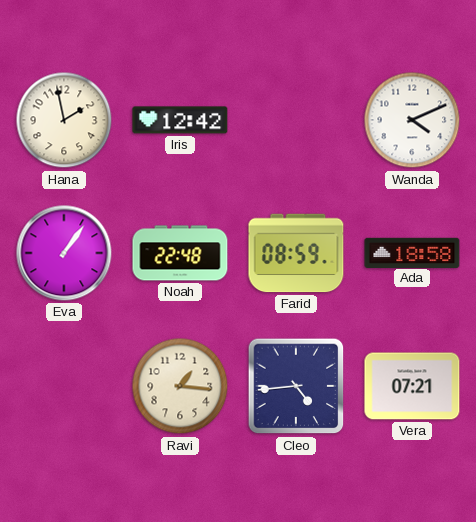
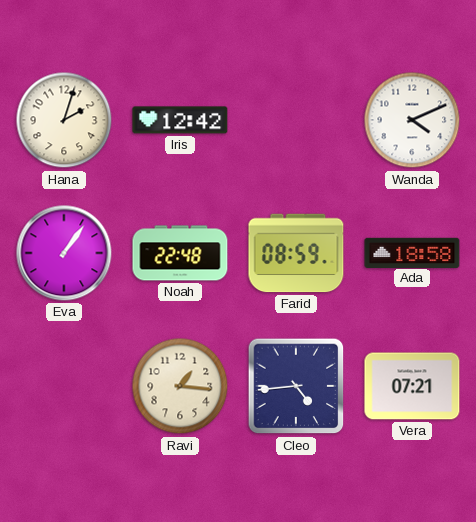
Hana: 1:58 -> 2:03 (64, 120)
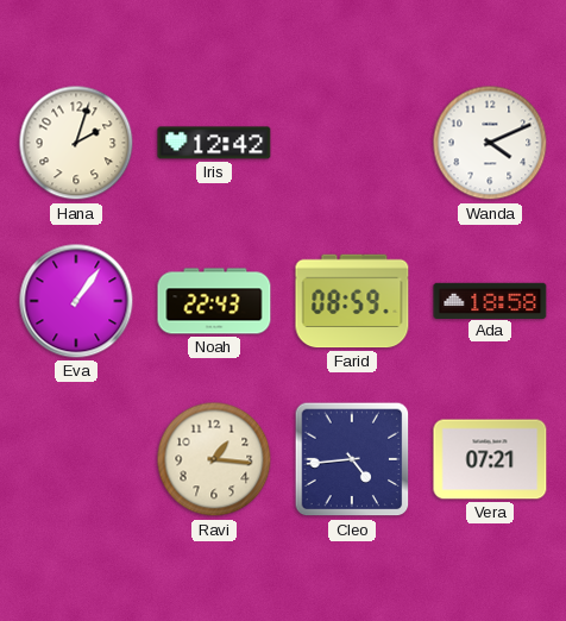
Noah: 22:48 -> 22:43 (214, 301)
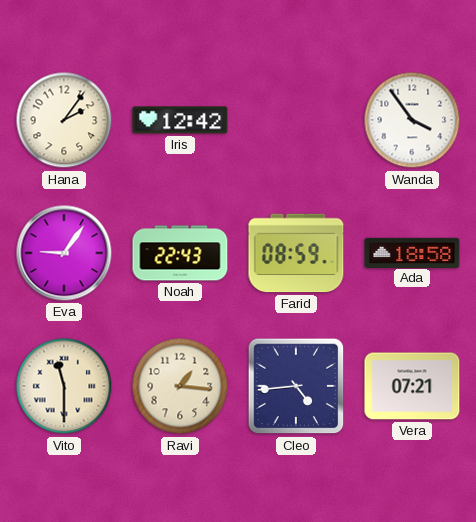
Hana: 2:03 -> 2:06 (64, 120)
Wanda: 4:11 -> 3:54 (412, 120)
Eva: 1:06 -> 9:06 (64, 253)
Vito: none -> 11:30 (64, 386)
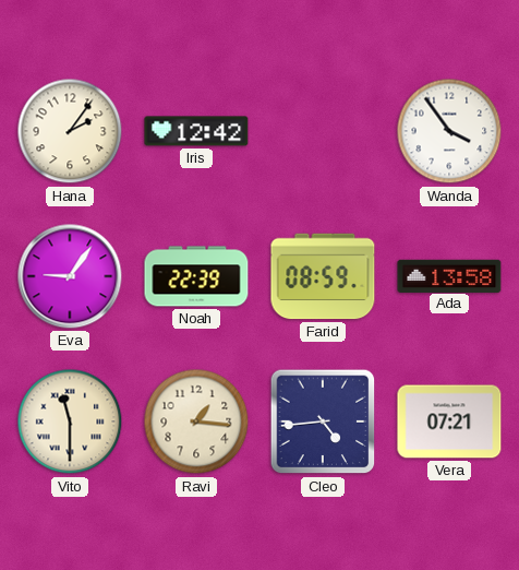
Noah: 22:43 -> 22:39 (196, 276)
Ada: 18:58 -> 13:58 (449, 275)
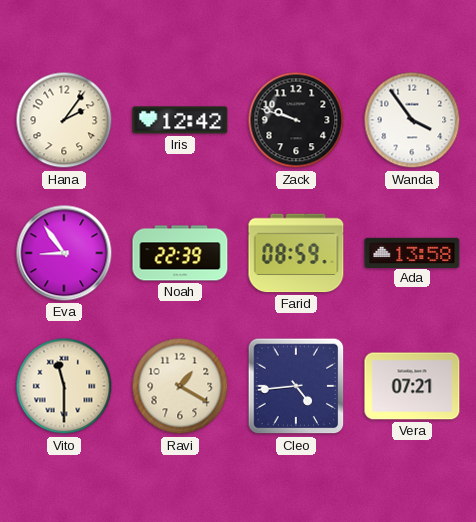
Zack: none -> 9:48 (296, 120)
Eva: 9:06 -> 8:54 (64, 253)
Ravi: 1:16 -> 1:20 (180, 386)
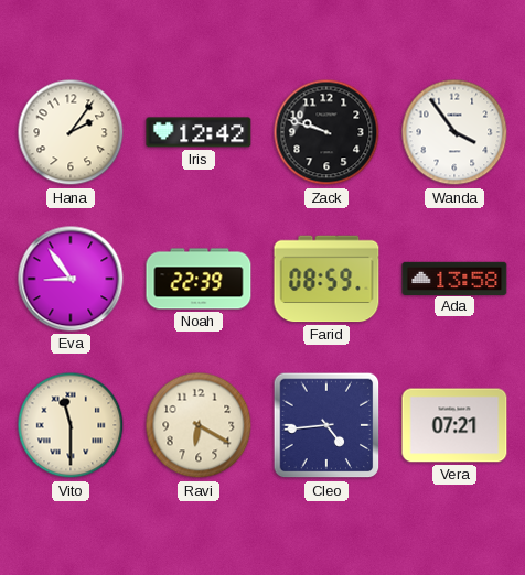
Ravi: 1:20 -> 6:20 (199, 425)
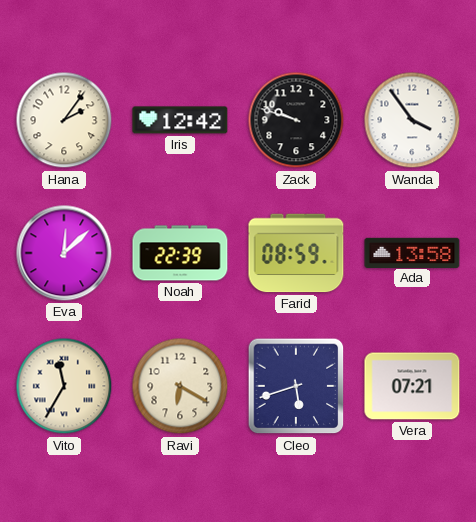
Eva: 8:54 -> 12:08 (64, 253)
Vito: 11:30 -> 11:35 (64, 386)
Cleo: 4:44 -> 5:42 (296, 386)
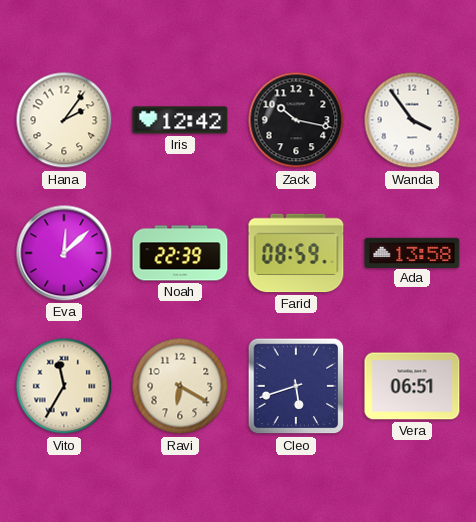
Zack: 9:48 -> 10:17 (296, 120)
Vera: 07:21 -> 06:51 (412, 386)
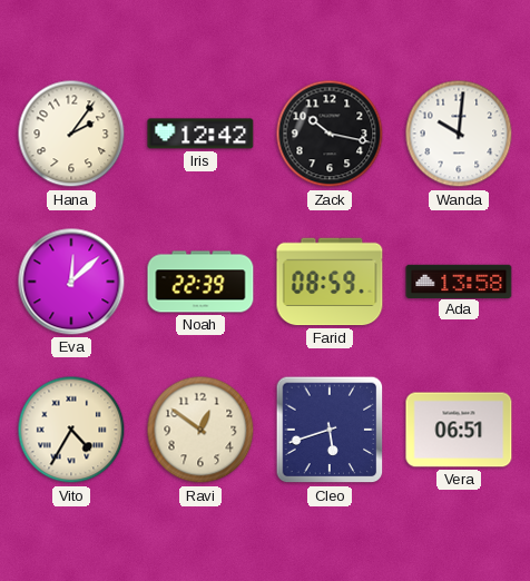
Wanda: 3:54 -> 10:01 (459, 134)
Vito: 11:35 -> 4:35 (71, 430)
Ravi: 6:20 -> 12:51 (200, 430)
